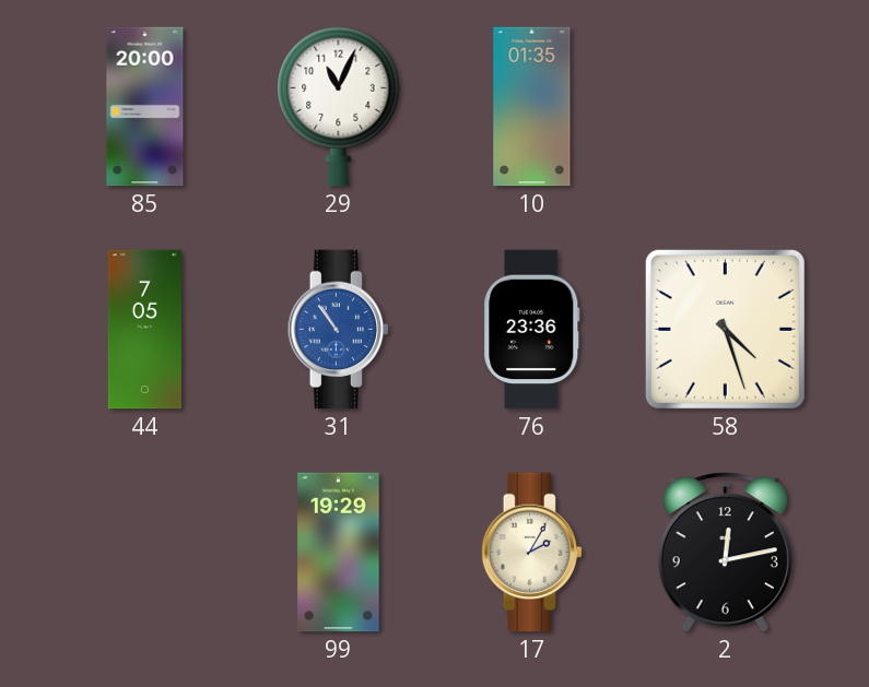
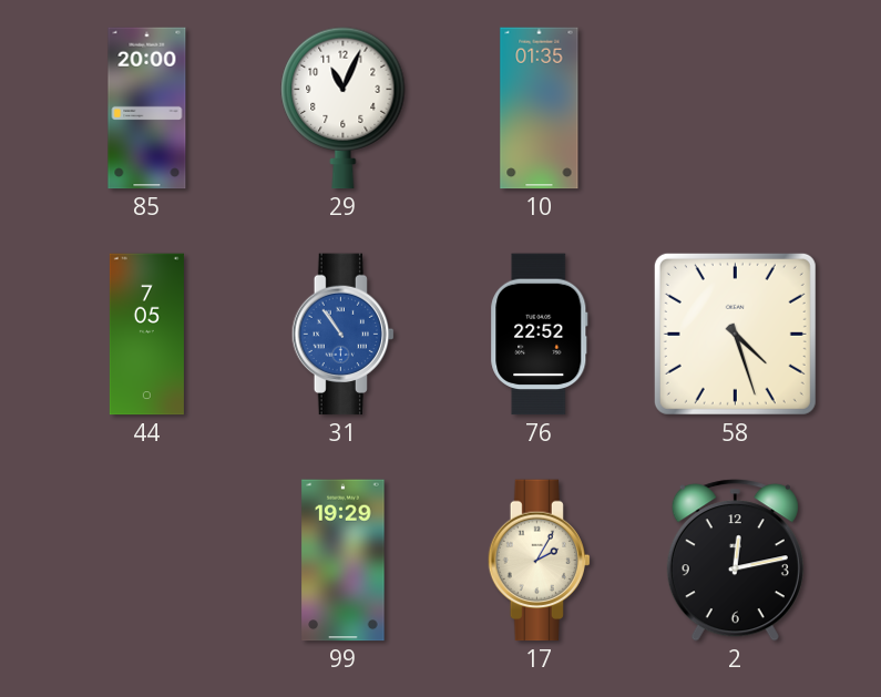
76: 23:36 -> 22:52 (540, 335)
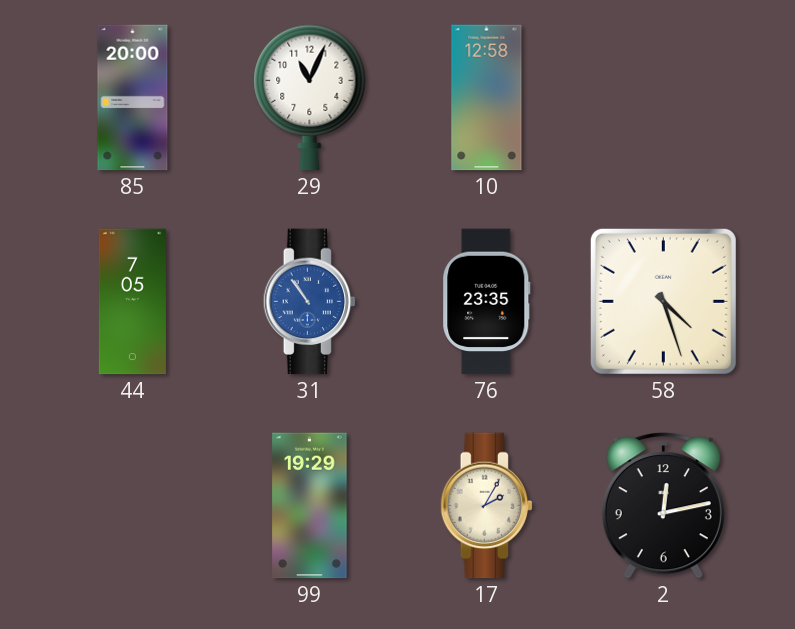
10: 01:35 -> 12:58 (487, 98)
76: 22:52 -> 23:35 (487, 302)
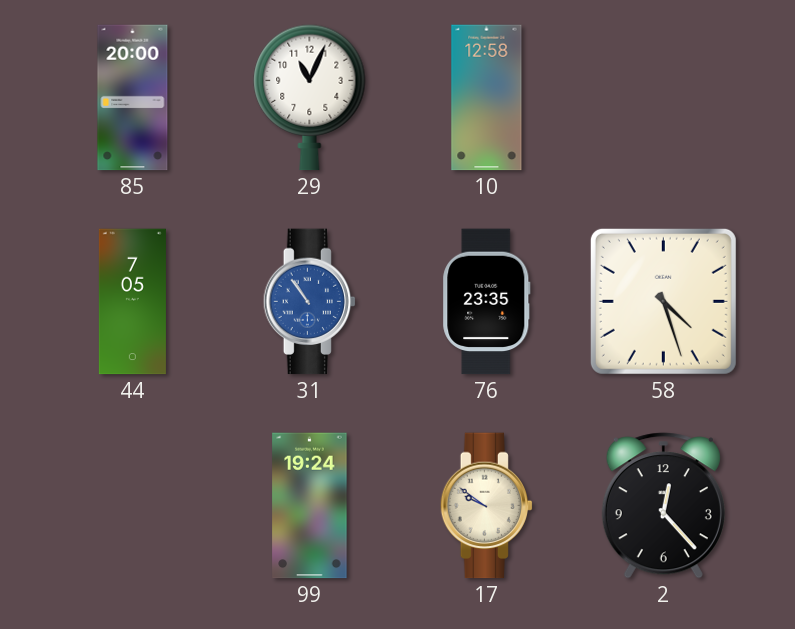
99: 19:29 -> 19:24 (310, 506)
17: 2:05 -> 9:51 (486, 506)
2: 12:13 -> 12:23 (663, 506)
